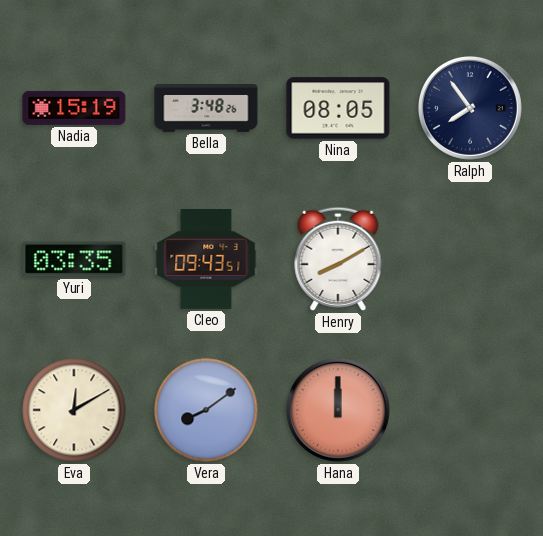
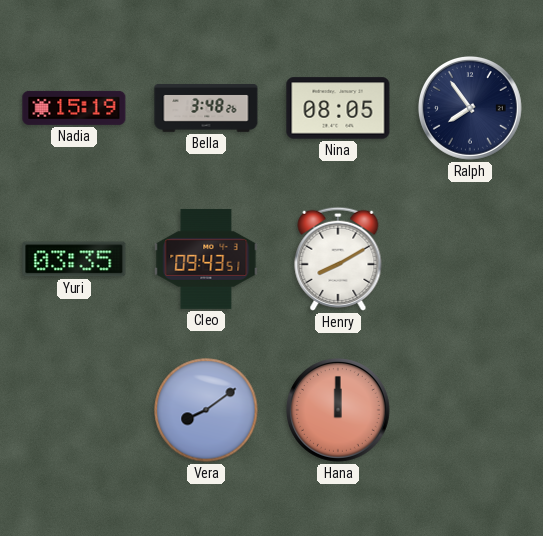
Eva: 12:10 -> none (74, 410)
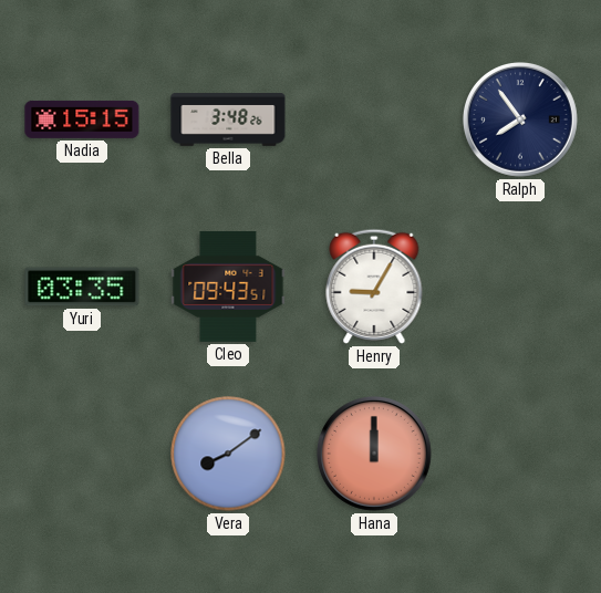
Nadia: 15:19 -> 15:15 (82, 119)
Nina: 08:05 -> none (338, 108)
Henry: 8:10 -> 9:05 (374, 287)
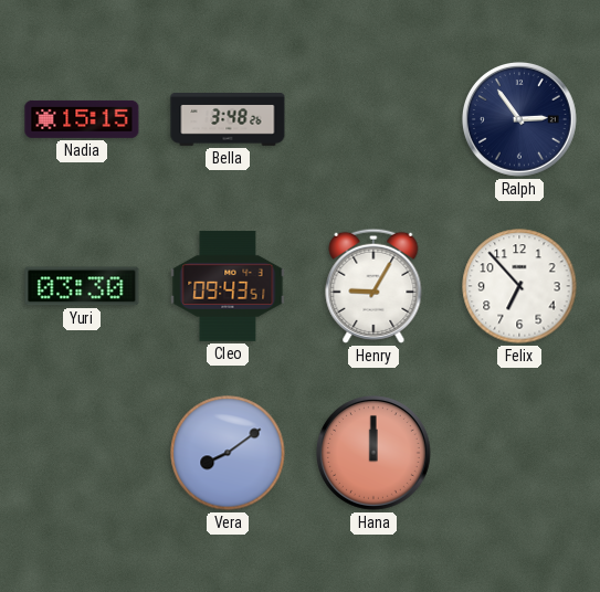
Ralph: 7:54 -> 2:54 (519, 119)
Yuri: 03:35 -> 03:30 (82, 286)
Felix: none -> 6:53 (519, 286)
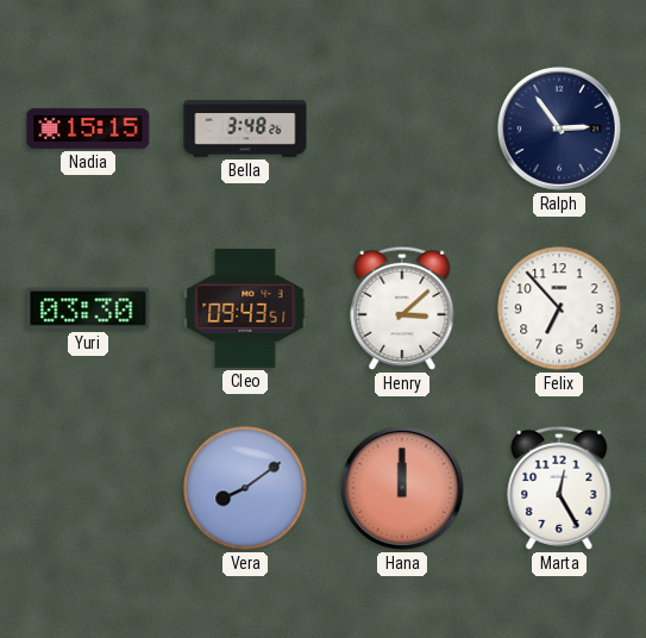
Henry: 9:05 -> 3:08 (402, 308)
Marta: none -> 12:25 (559, 488)
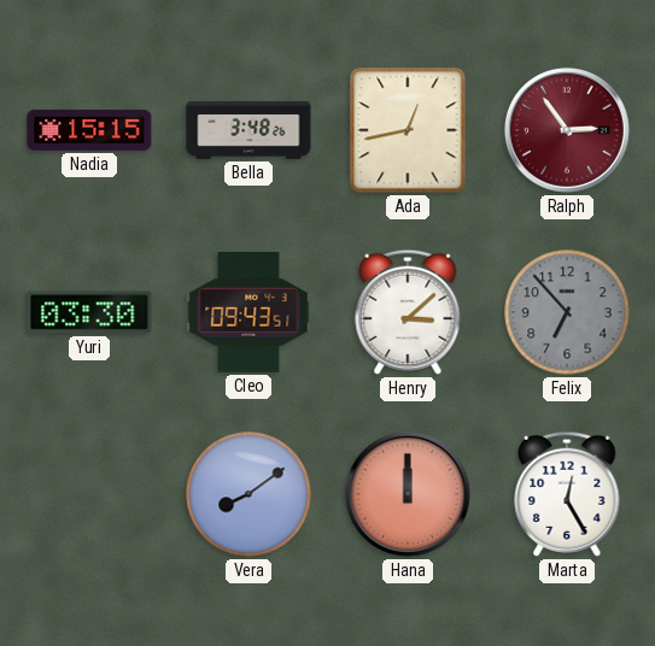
Ada: none -> 12:43 (408, 130)
Ralph dial: navy -> burgundy (567, 130)
Felix dial: white -> grey (567, 312)
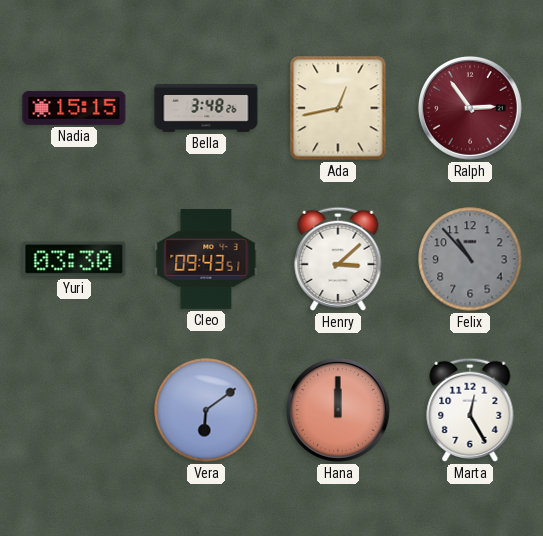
Felix: 6:53 -> 10:53 (470, 259)
Vera: 8:09 -> 6:09 (206, 410)
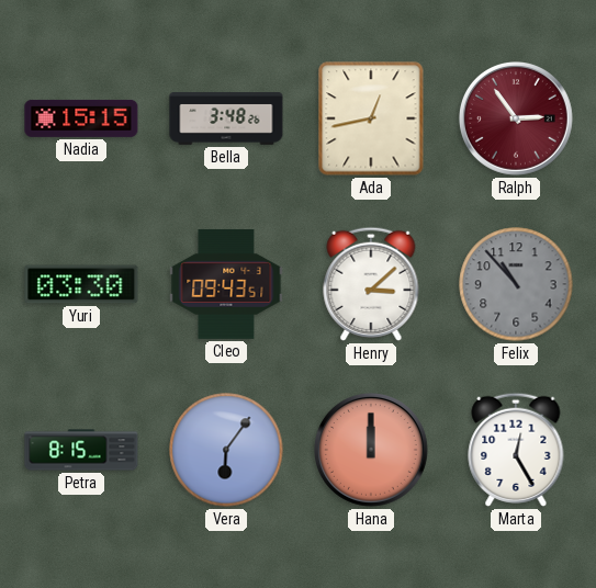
Petra: none -> 8:15 (81, 450)
Vera: 6:09 -> 6:06 (226, 450)
